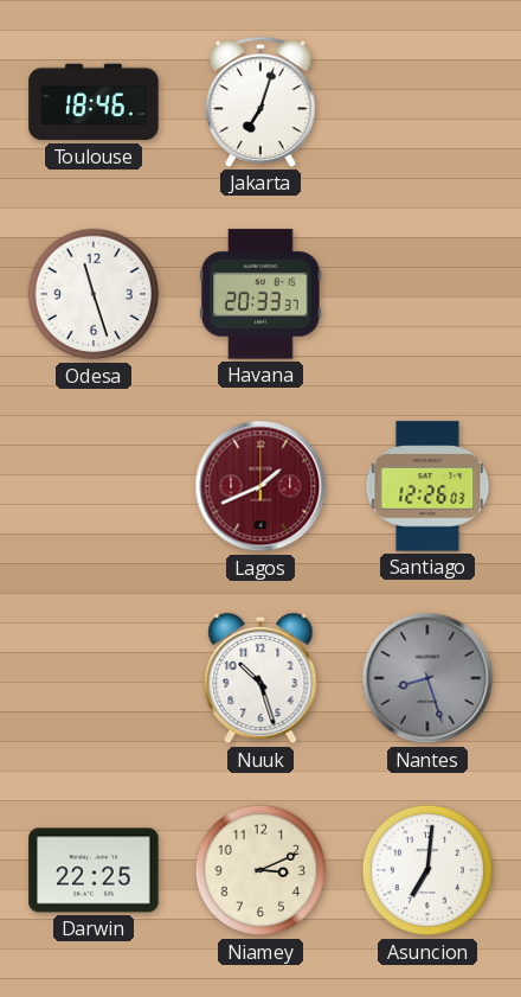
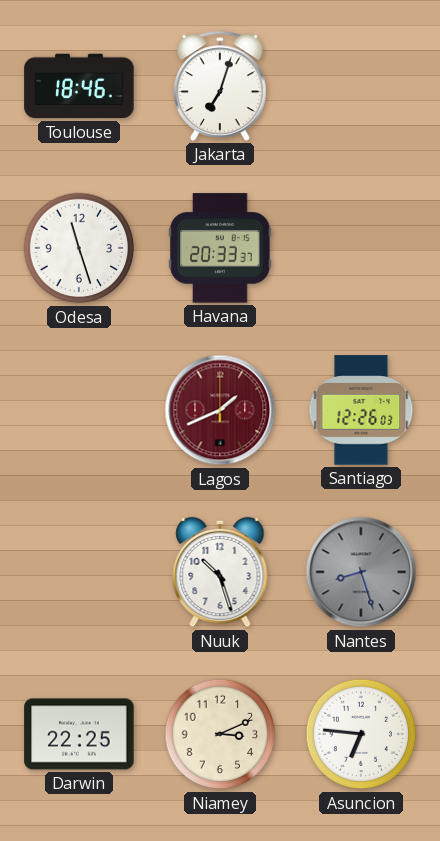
Asuncion: 7:01 -> 6:46 (361, 734)
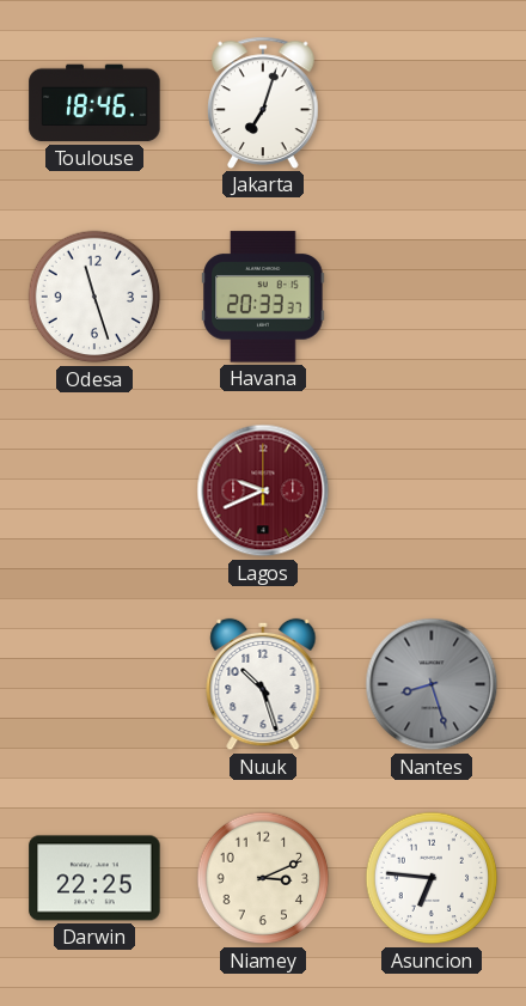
Lagos: 1:41 -> 9:41 (263, 490)
Santiago: 12:26 -> none (361, 410)
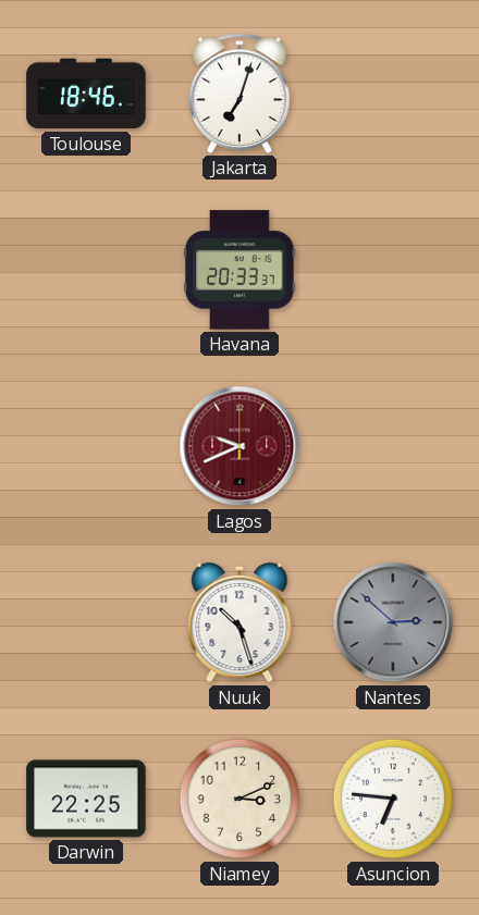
Odesa: 11:27 -> none (94, 297)
Nantes: 8:27 -> 2:52 (393, 622)
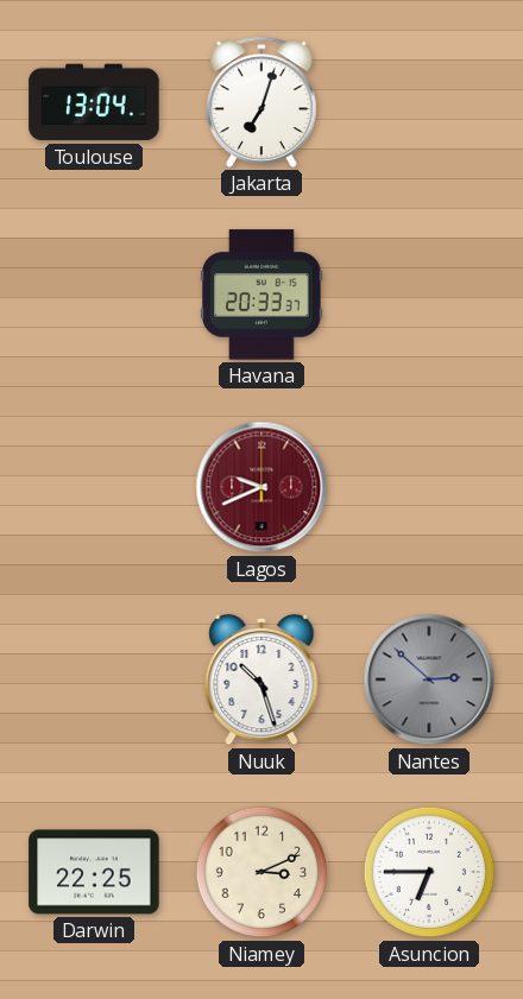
Toulouse: 18:46 -> 13:04 (94, 102)
Asuncion: 6:46 -> 6:45 (429, 872)
